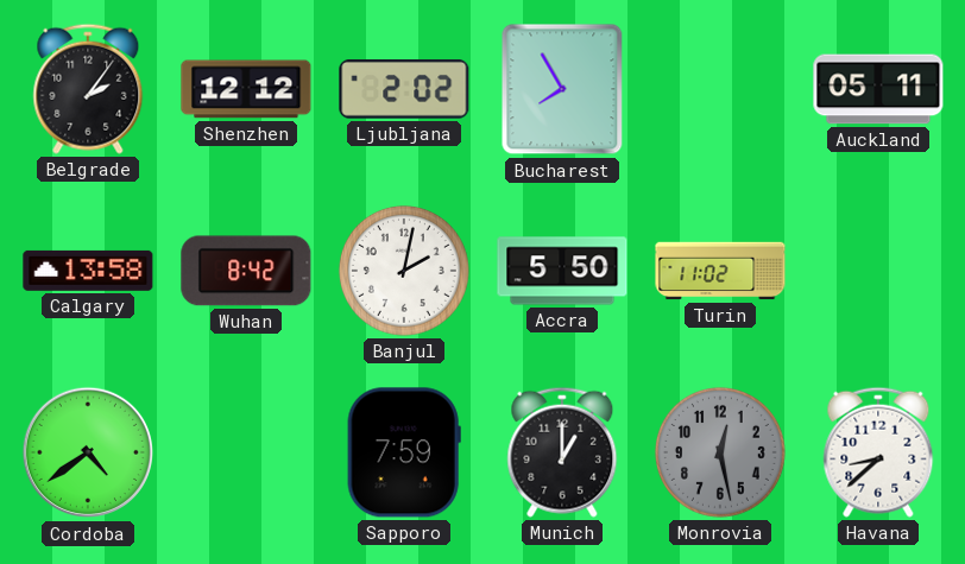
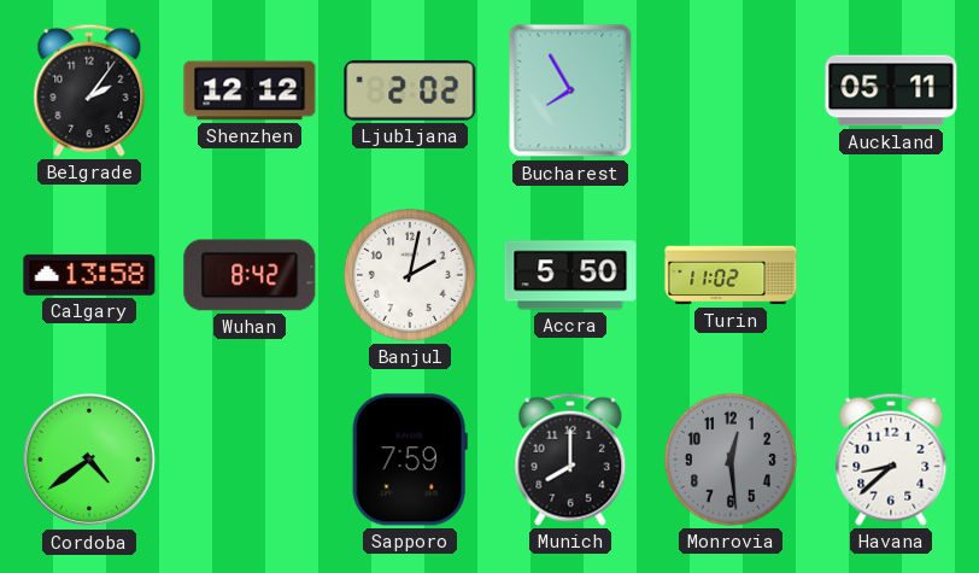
Munich: 1:00 -> 8:00 (570, 460)
Monrovia: 12:28 -> 12:29 (731, 460)
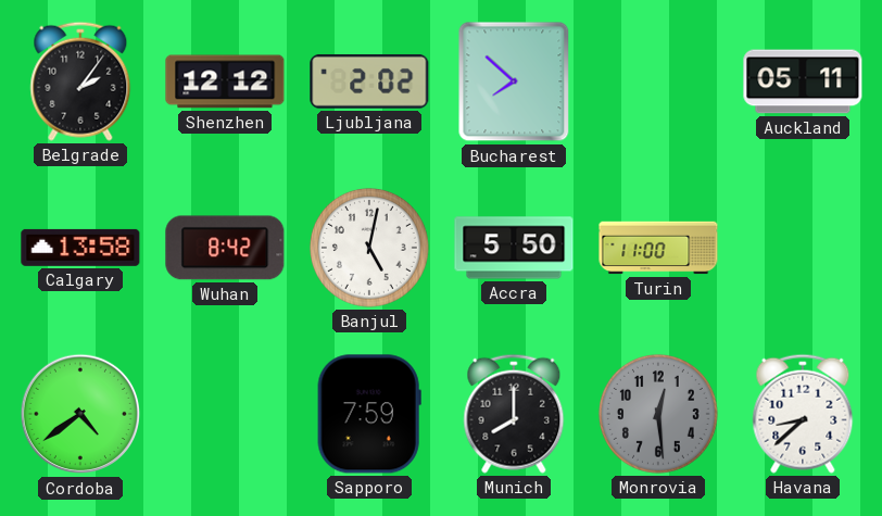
Bucharest: 7:55 -> 7:52 (514, 81)
Banjul: 2:02 -> 5:02 (369, 248)
Turin: 11:02 -> 11:00 (658, 248)
